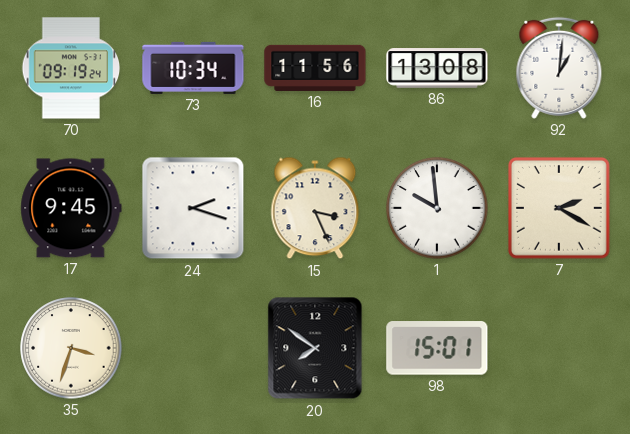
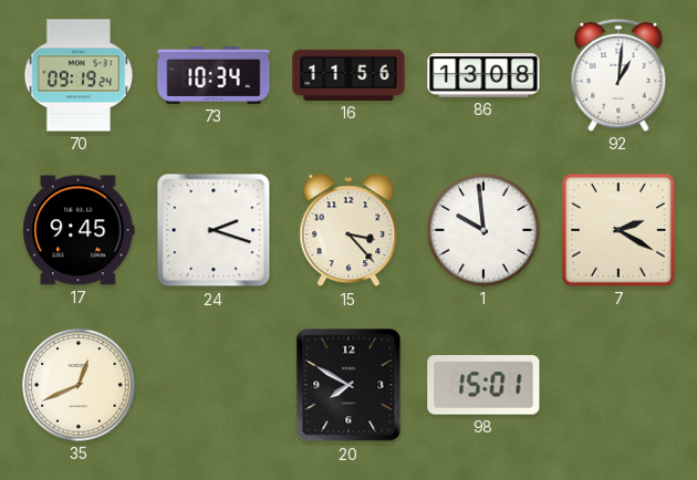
15: 3:26 -> 3:23 (348, 230)
35: 3:33 -> 12:41 (79, 385)
20: 7:51 -> 7:50 (348, 385)
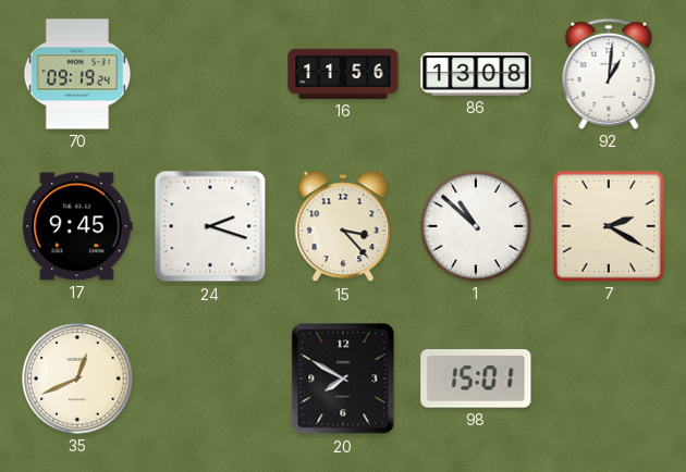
73: 10:34 -> none (214, 75)
1: 9:59 -> 10:52 (476, 226)
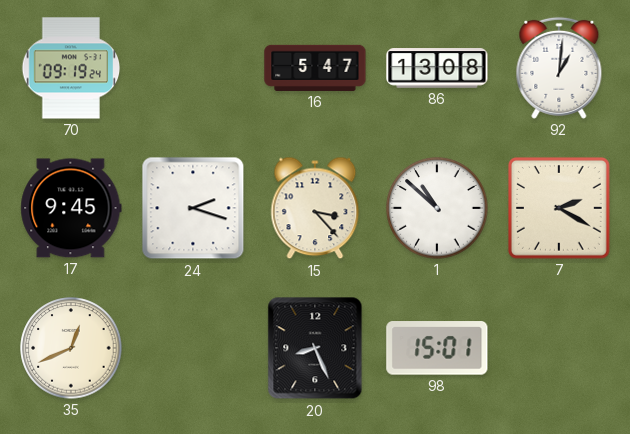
16: 11:56 -> 5:47 (315, 68)
20: 7:50 -> 8:26 (315, 348)
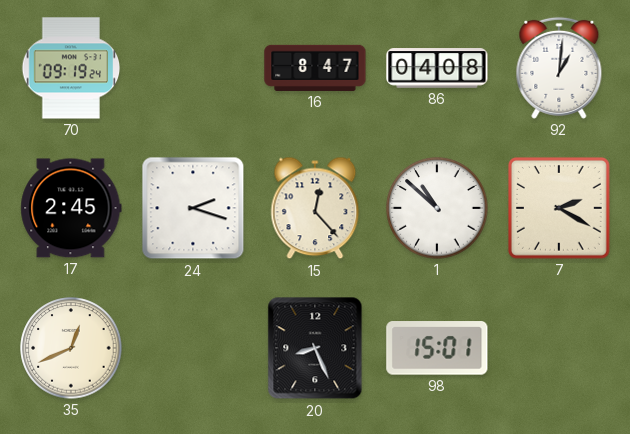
16: 5:47 -> 8:47 (315, 68)
86: 13:08 -> 04:08 (437, 68)
17: 9:45 -> 2:45 (71, 208)
15: 3:23 -> 12:23 (315, 208)
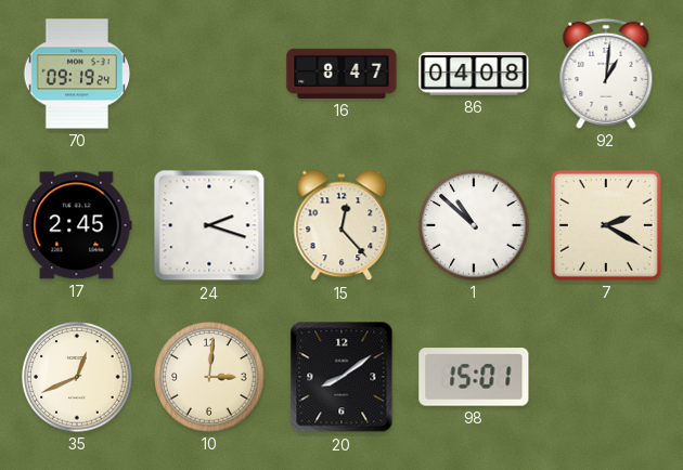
10: none -> 3:01 (209, 377)
20: 8:26 -> 8:09 (341, 377)
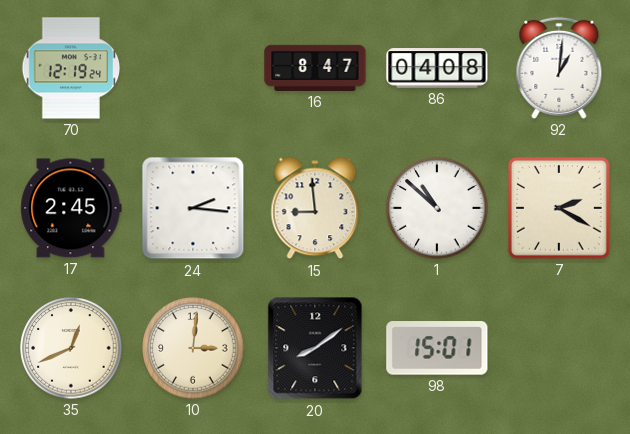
70: 09:19 -> 12:19 (71, 68)
24: 2:18 -> 2:16 (193, 208)
15: 12:23 -> 8:59 (315, 208)
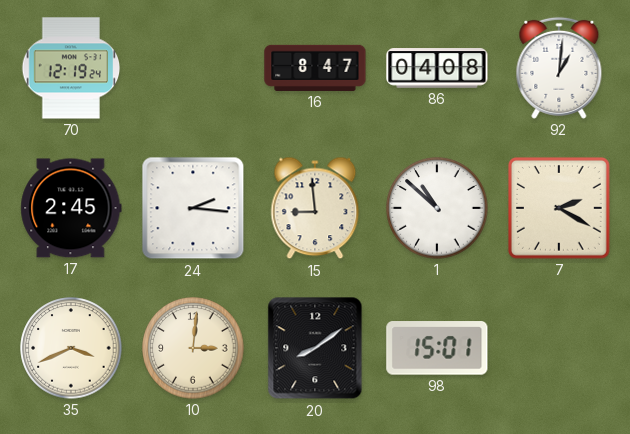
35: 12:41 -> 3:41 (71, 348)
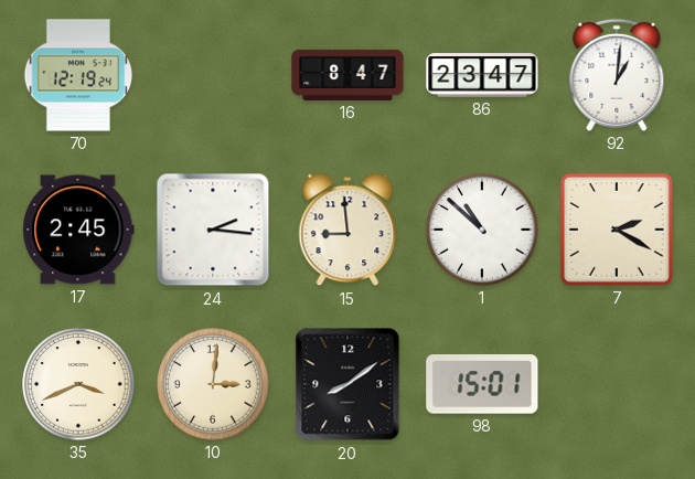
86: 04:08 -> 23:47 (482, 75)
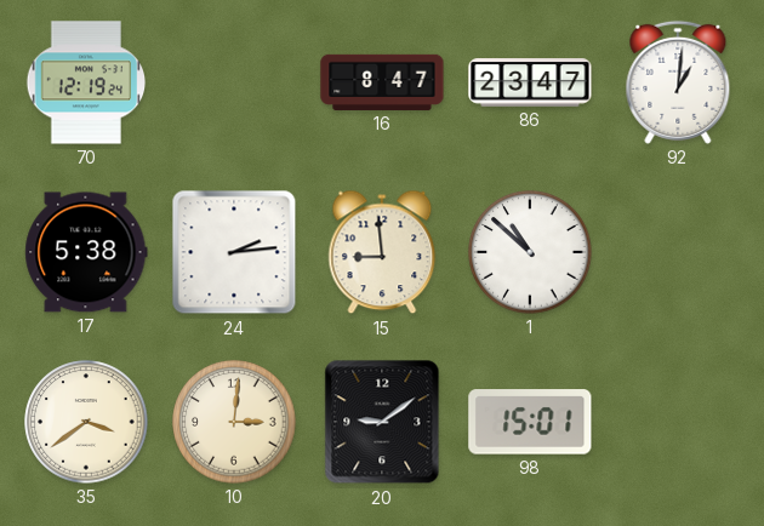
17: 2:45 -> 5:38 (86, 252)
24: 2:16 -> 2:14 (234, 252)
7: 2:20 -> none (617, 230)
35: 3:41 -> 3:39 (86, 422)
20: 8:09 -> 9:09 (382, 422)
